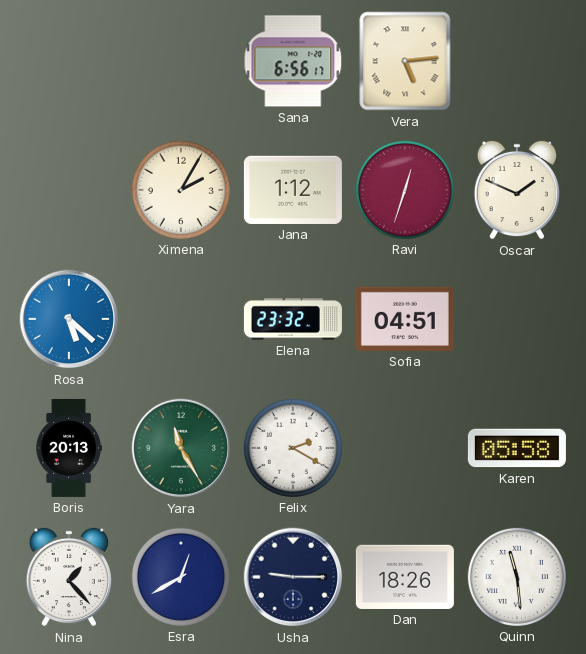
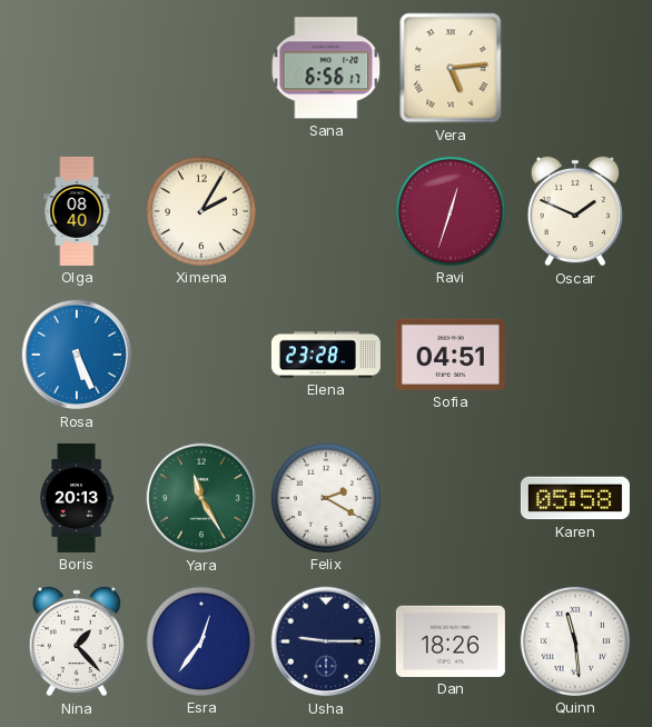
Olga: none -> 08:40 (77, 211)
Jana: 1:12 -> none (293, 190)
Rosa: 5:22 -> 5:26 (77, 355)
Elena: 23:32 -> 23:28 (326, 355)
Esra: 12:40 -> 12:36 (201, 641)
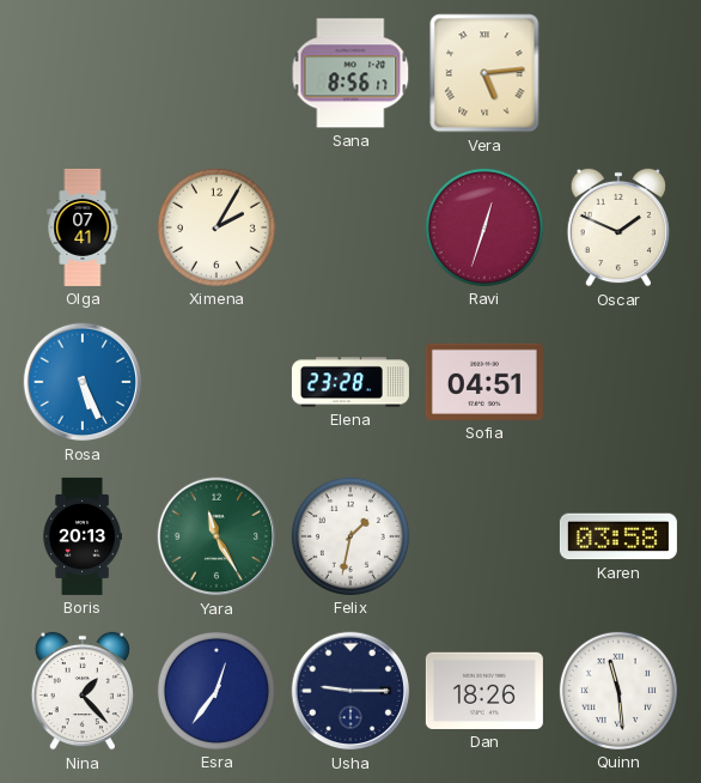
Sana: 6:56 -> 8:56 (350, 73)
Olga: 08:40 -> 07:41 (83, 227)
Felix: 2:20 -> 1:32 (350, 536)
Karen: 05:58 -> 03:58 (618, 536)
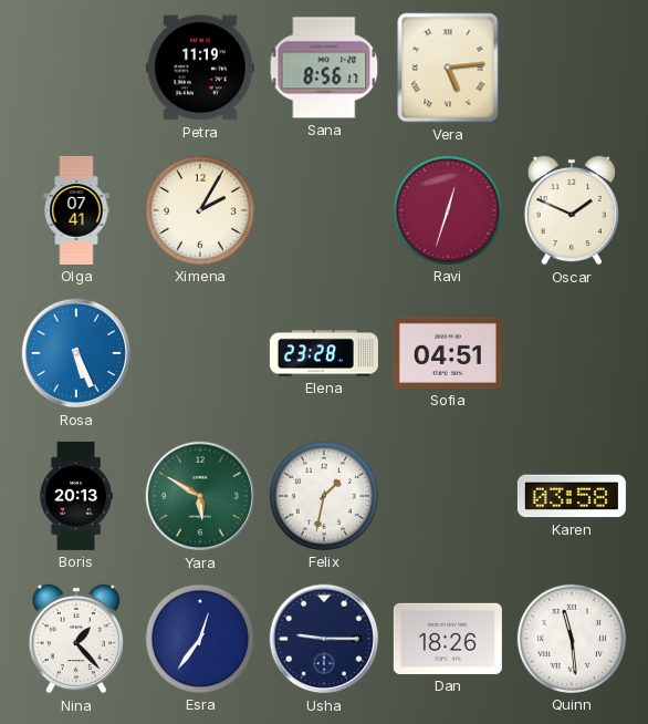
Petra: none -> 11:19 (200, 68)
Yara: 11:25 -> 5:50 (200, 496)
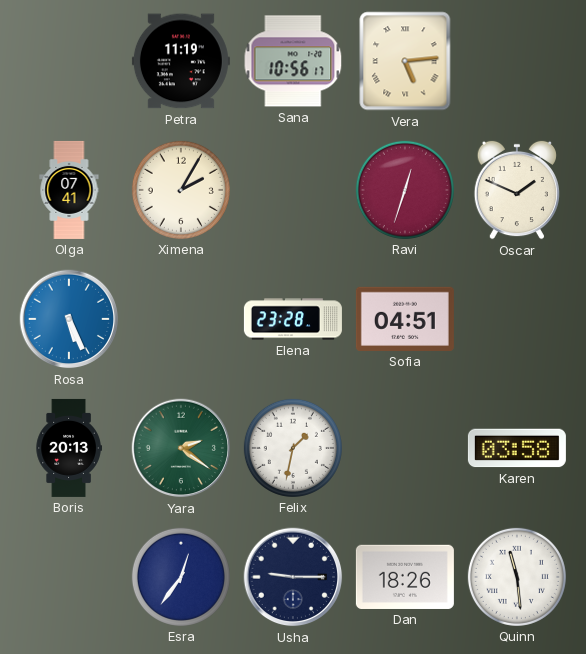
Sana: 8:56 -> 10:56 (293, 61)
Yara: 5:50 -> 2:21 (181, 448)
Nina: 1:23 -> none (76, 639)
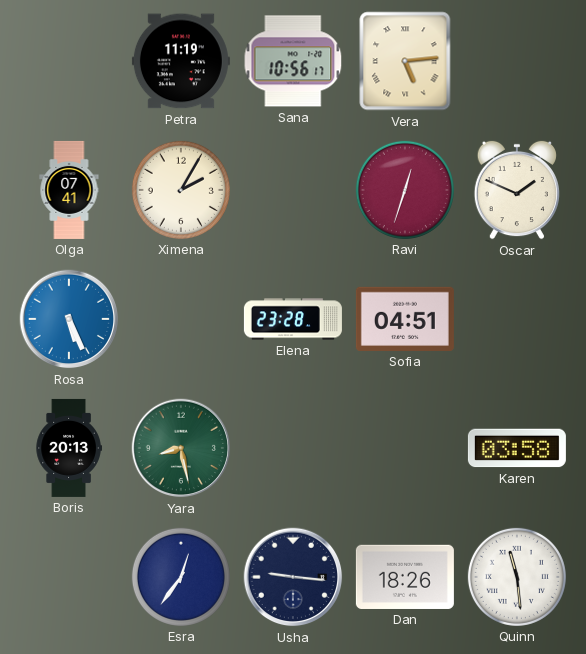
Yara: 2:21 -> 8:28 (181, 448)
Felix: 1:32 -> none (293, 448)
Usha: 9:15 -> 9:16 (293, 577)
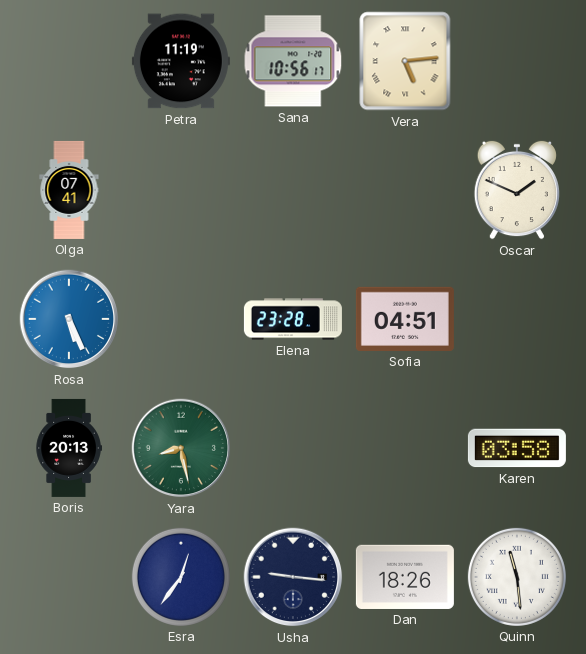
Ximena: 2:05 -> none (181, 190)
Ravi: 12:33 -> none (405, 190)
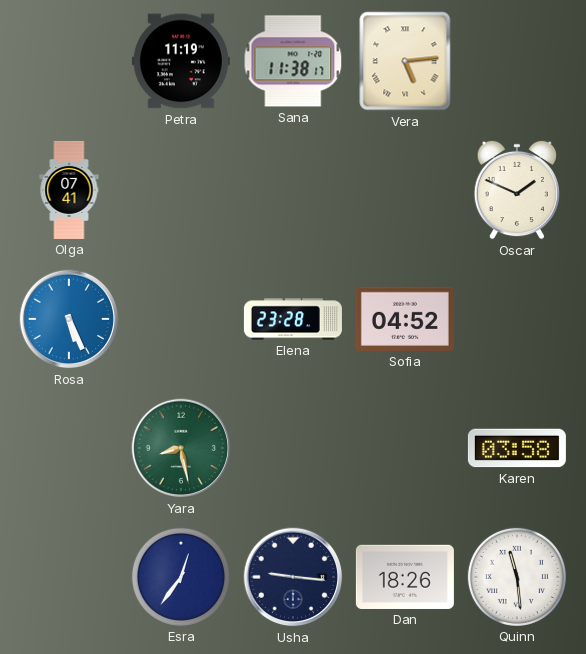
Sana: 10:56 -> 11:38 (293, 61)
Sofia: 04:51 -> 04:52 (405, 319)
Boris: 20:13 -> none (69, 448)
